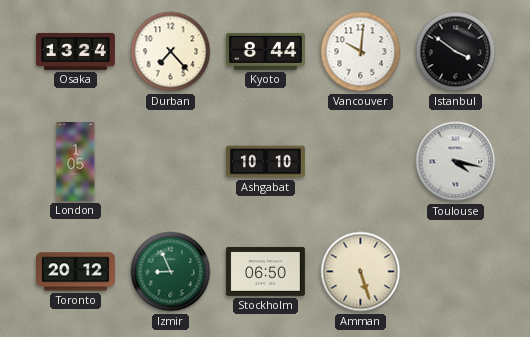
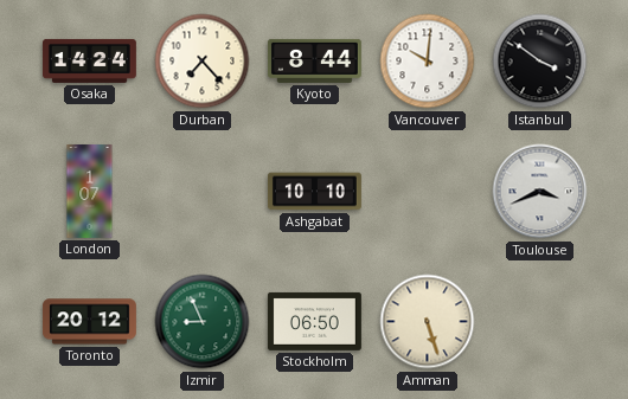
Osaka: 13:24 -> 14:24 (89, 60)
London: 1:05 -> 1:07 (90, 191)
Toulouse: 4:17 -> 3:41 (540, 192)
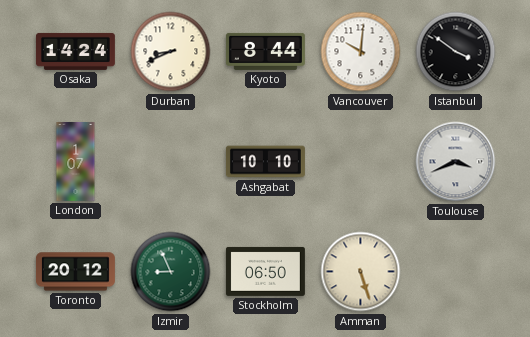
Durban: 7:23 -> 8:41 (171, 52)
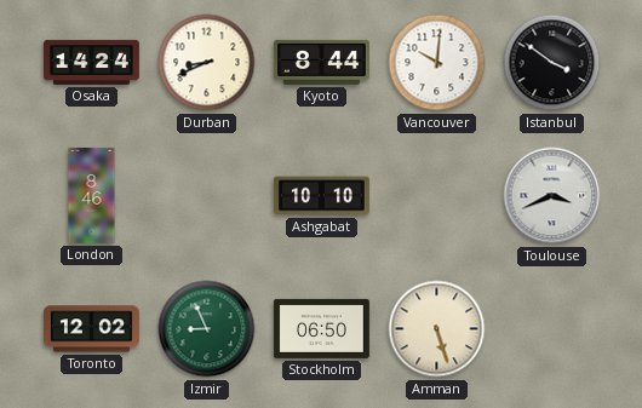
London: 1:07 -> 8:46 (92, 195)
Toronto: 20:12 -> 12:02 (91, 329)
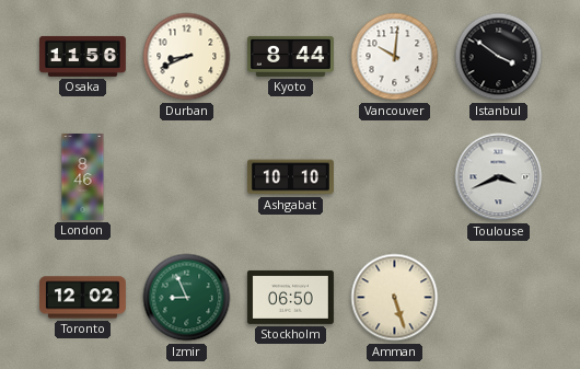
Osaka: 14:24 -> 11:56 (82, 56)
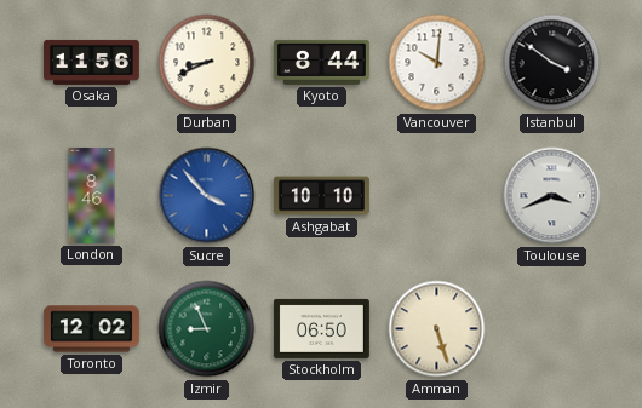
Sucre: none -> 3:53 (207, 196)
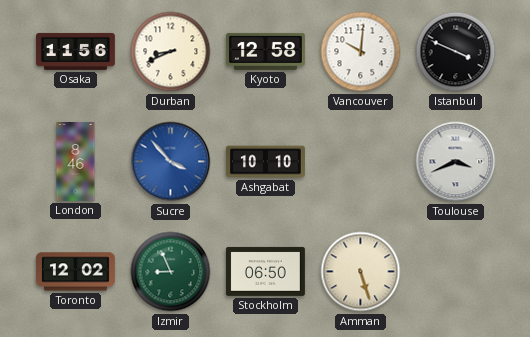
Kyoto: 8:44 -> 12:58 (265, 51)
Istanbul: 3:51 -> 3:49 (456, 52)
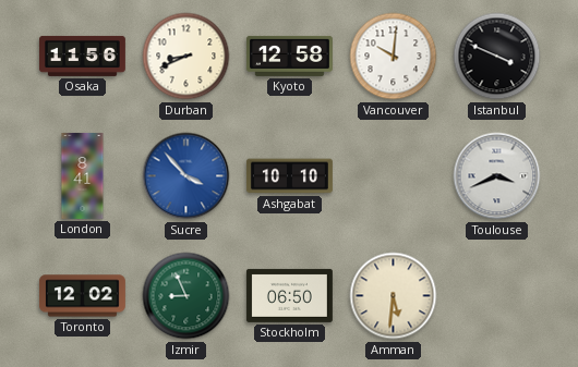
London: 8:46 -> 8:41 (83, 175)
Amman: 5:27 -> 5:31 (394, 296)
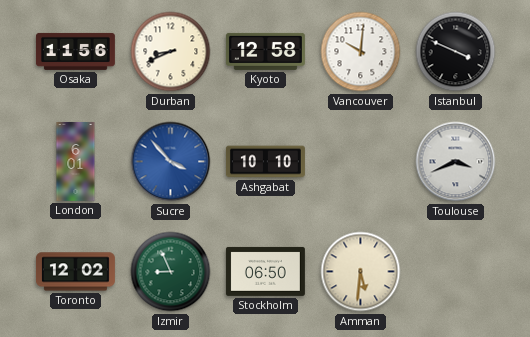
London: 8:41 -> 6:01 (76, 161)
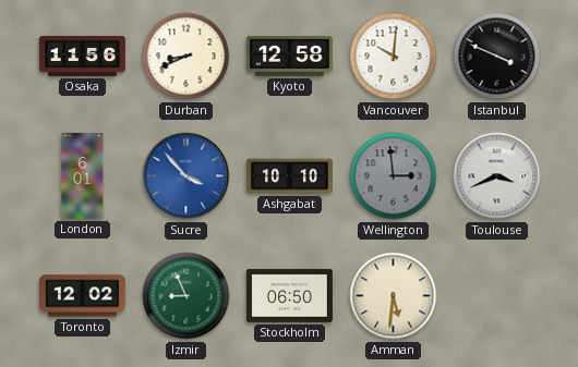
Wellington: none -> 2:59 (394, 176)
